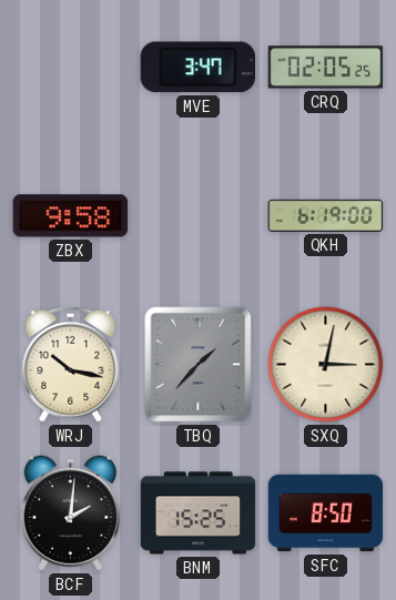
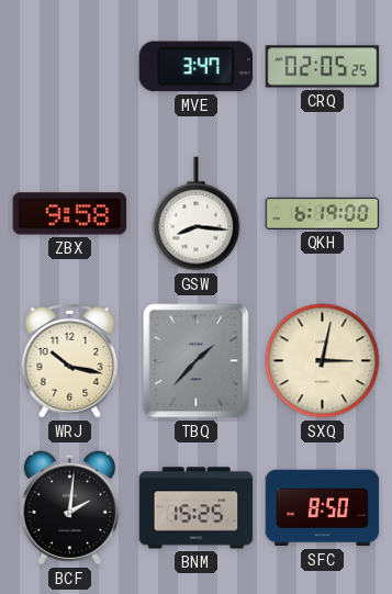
GSW: none -> 8:16 (197, 214)
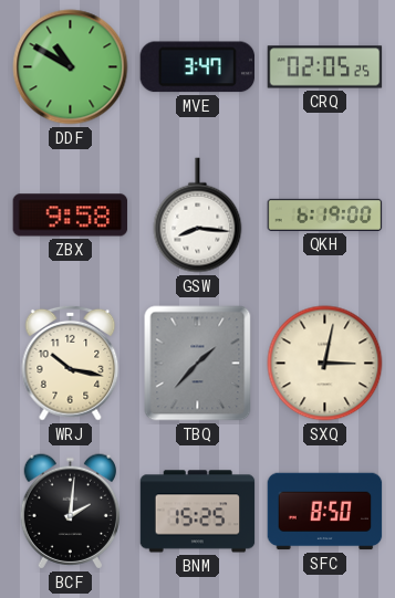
DDF: none -> 10:50 (71, 67)
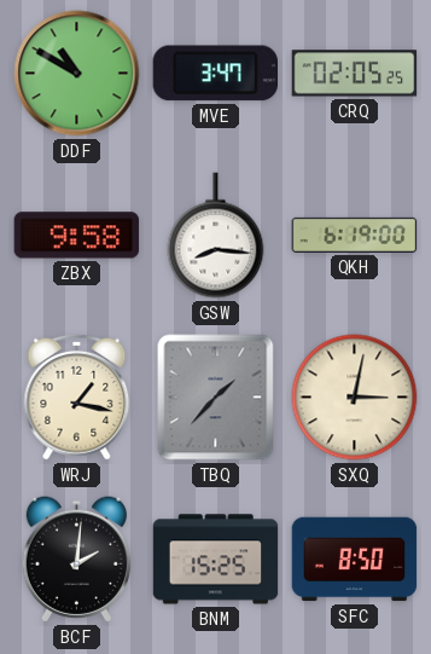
WRJ: 10:17 -> 1:17 (77, 397)
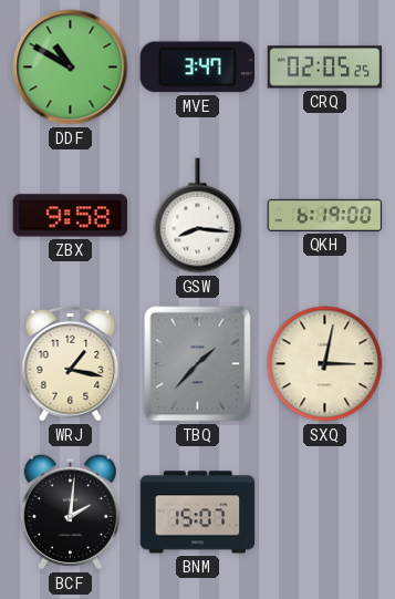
BNM: 15:25 -> 15:07 (198, 513)
SFC: 8:50 -> none (355, 560)
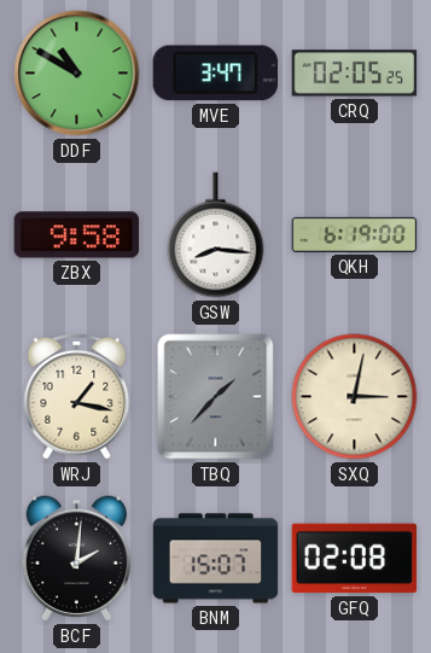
GFQ: none -> 02:08 (355, 559)
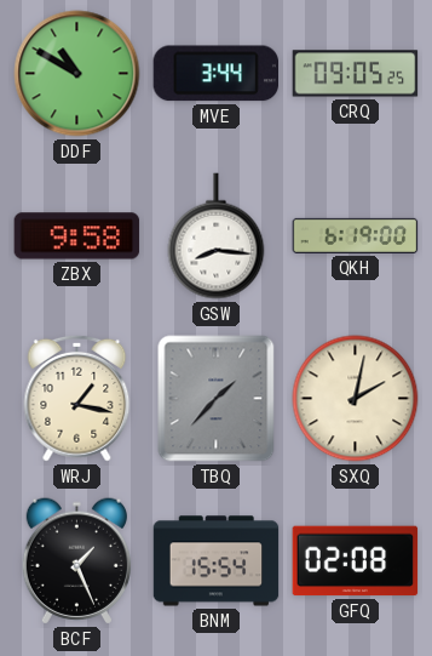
MVE: 3:47 -> 3:44 (215, 74)
CRQ: 02:05 -> 09:05 (356, 74)
SXQ: 3:02 -> 2:02 (356, 399)
BCF: 2:01 -> 1:26 (76, 561)
BNM: 15:07 -> 15:54 (217, 561)
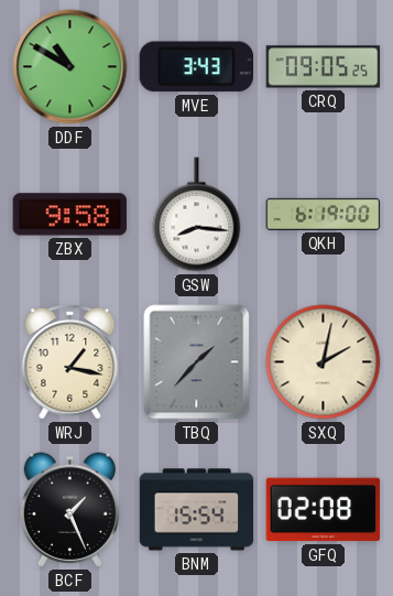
MVE: 3:44 -> 3:43 (196, 67)
